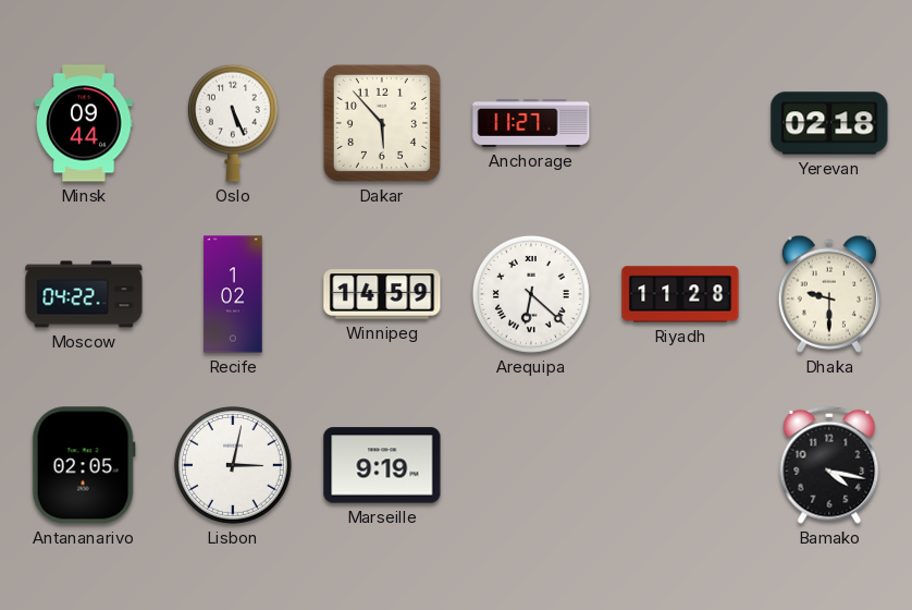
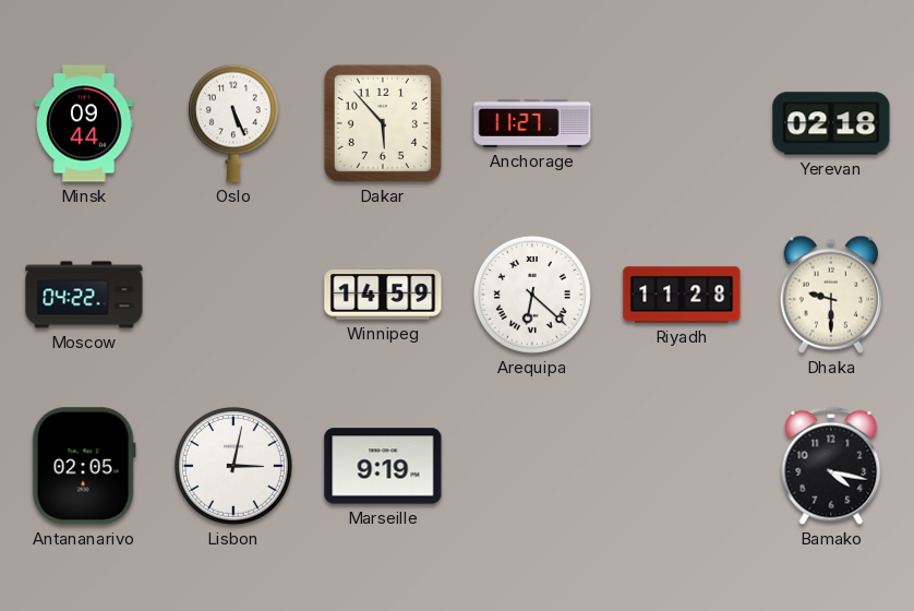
Recife: 1:02 -> none (233, 294)
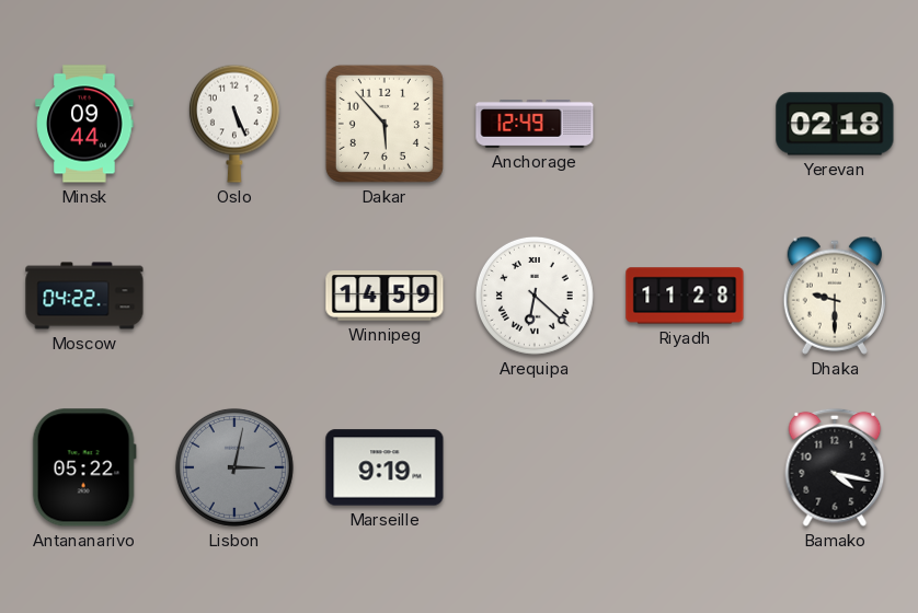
Anchorage: 11:27 -> 12:49 (535, 124)
Antananarivo: 02:05 -> 05:22 (84, 467)
Lisbon dial: white -> grey (234, 467)
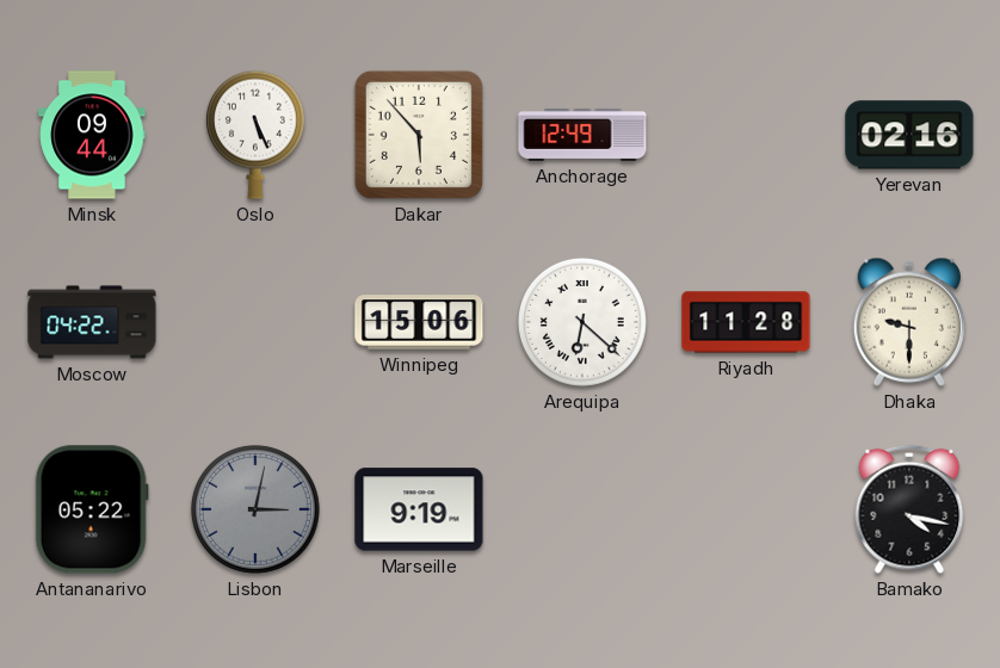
Yerevan: 02:18 -> 02:16 (909, 135)
Winnipeg: 14:59 -> 15:06 (419, 322)
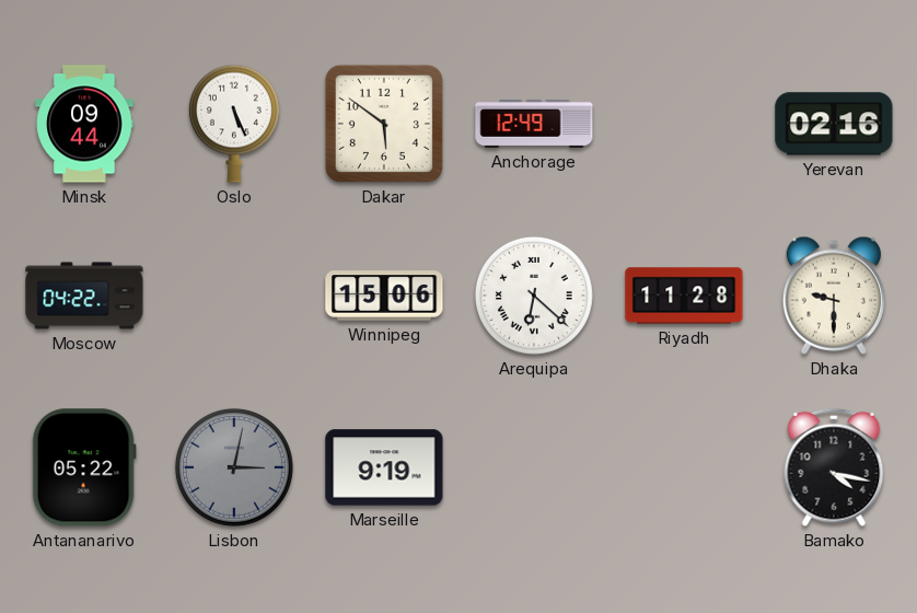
Dakar: 5:53 -> 5:51 (384, 124)
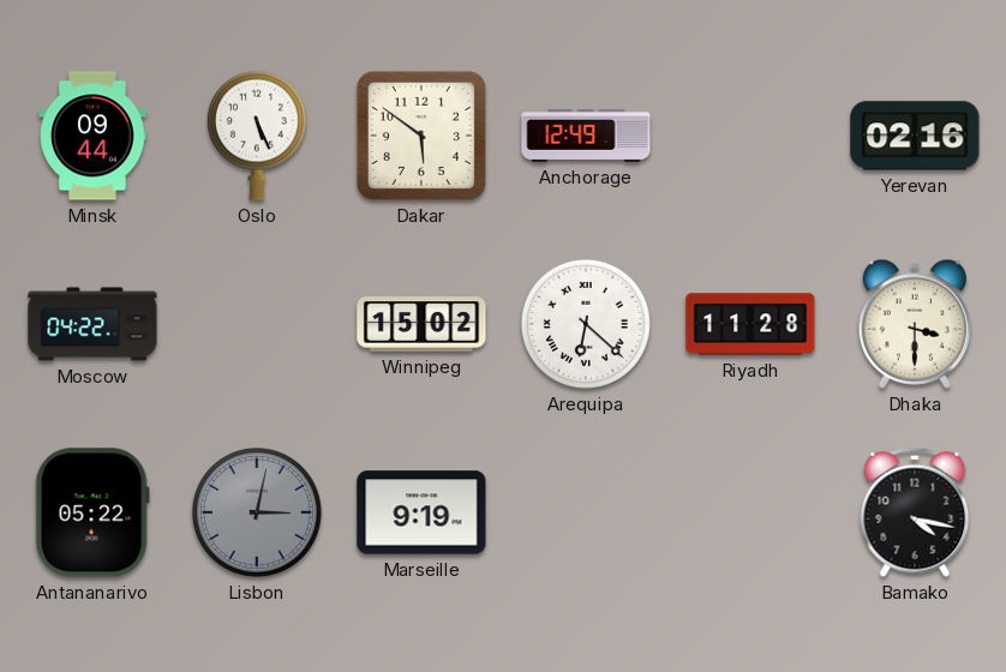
Winnipeg: 15:06 -> 15:02 (421, 324)
Dhaka: 9:30 -> 3:30 (914, 324)
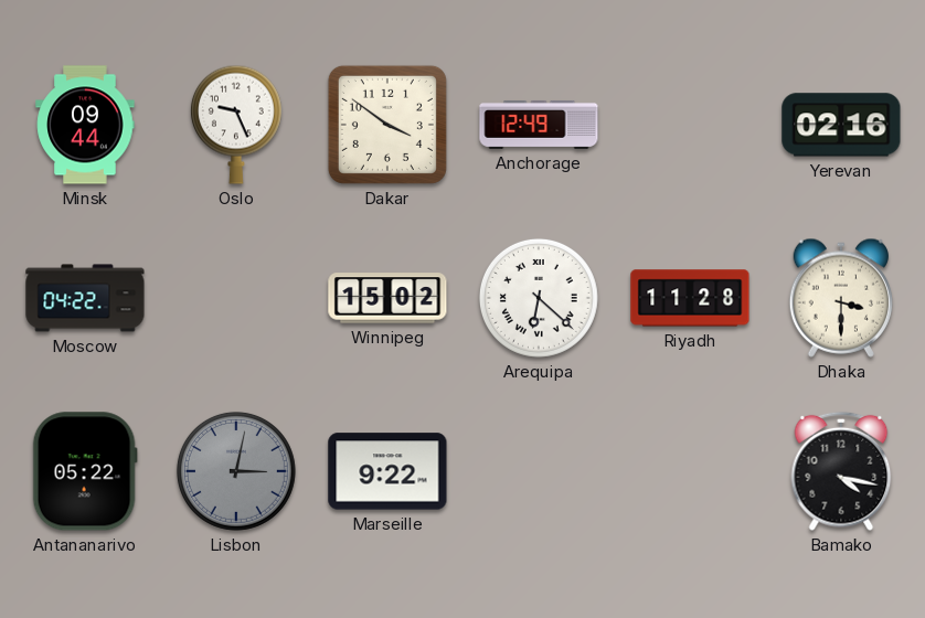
Oslo: 5:26 -> 9:26 (236, 125)
Dakar: 5:51 -> 3:51 (387, 125)
Marseille: 9:19 -> 9:22 (387, 471)
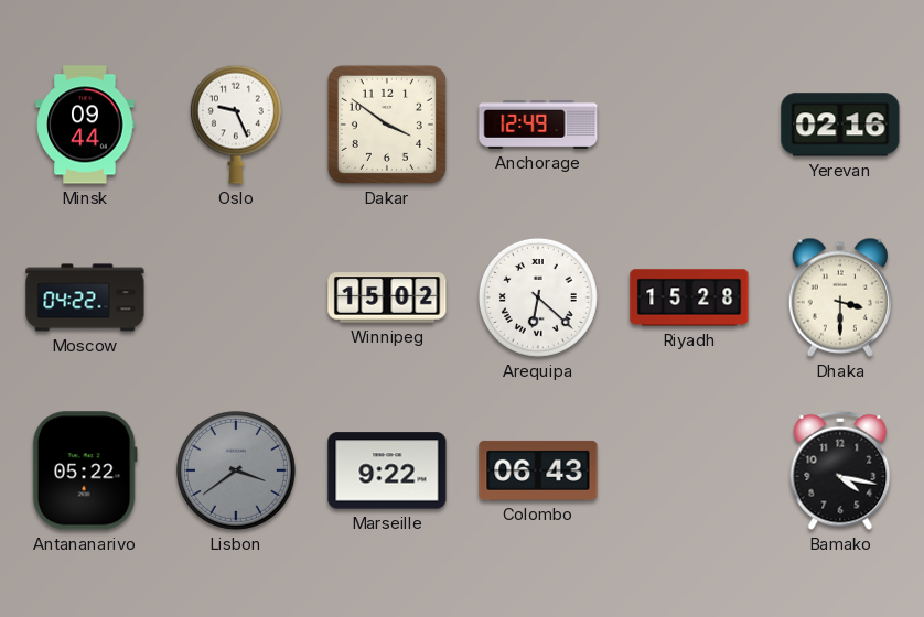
Riyadh: 11:28 -> 15:28 (689, 297)
Lisbon: 3:02 -> 3:39 (236, 470)
Colombo: none -> 06:43 (538, 470)
